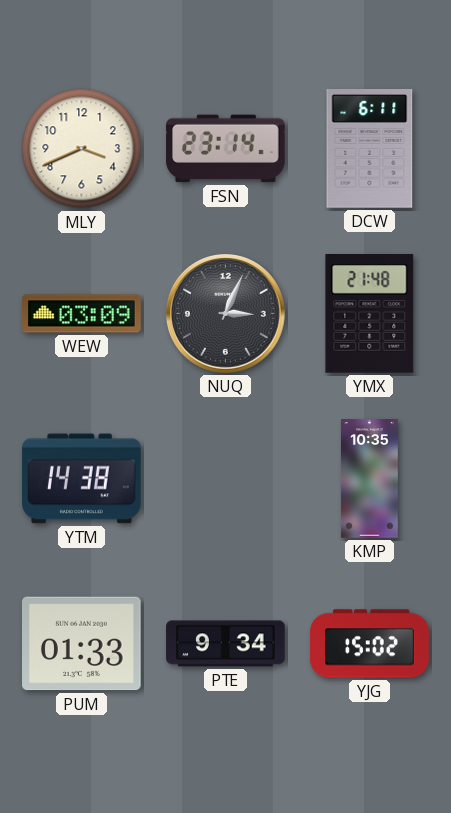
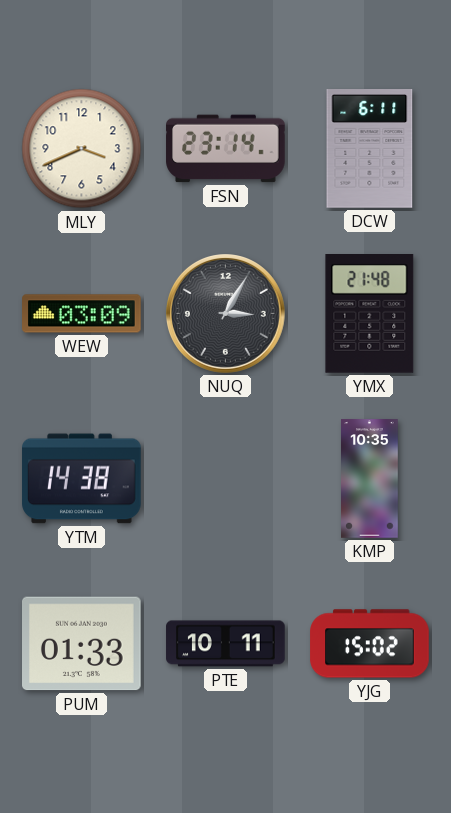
NUQ: 3:04 -> 3:05 (226, 314)
PTE: 9:34 -> 10:11 (226, 644)
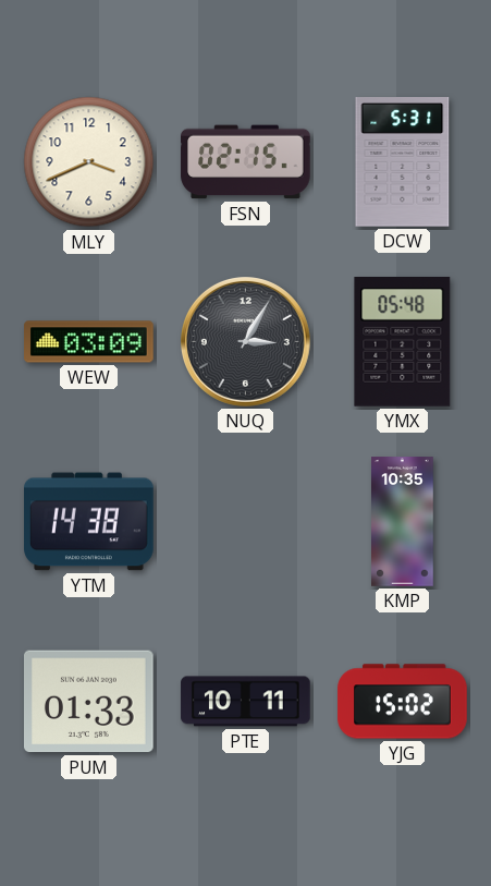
FSN: 23:14 -> 02:15 (246, 162)
DCW: 6:11 -> 5:31 (403, 162)
YMX: 21:48 -> 05:48 (403, 342)
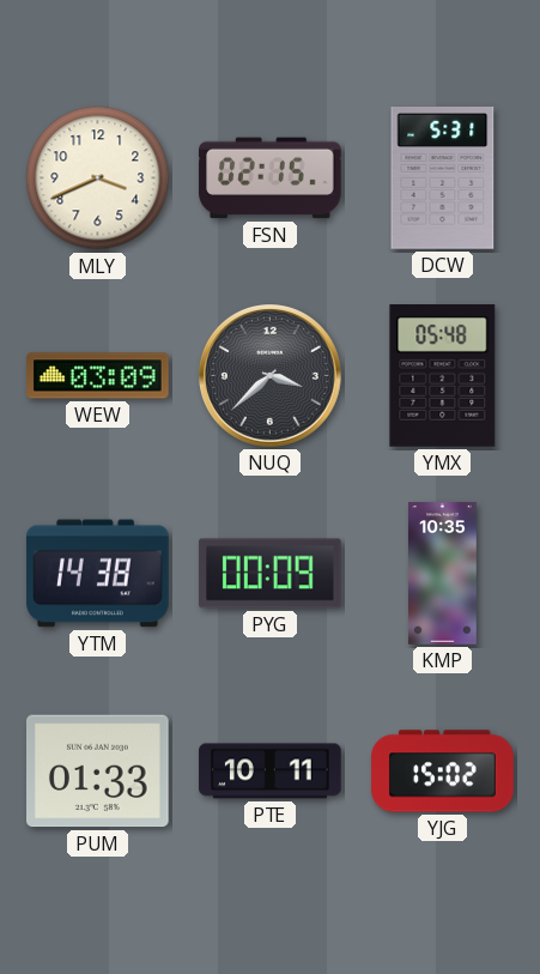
NUQ: 3:05 -> 3:38 (271, 376)
PYG: none -> 00:09 (271, 574)
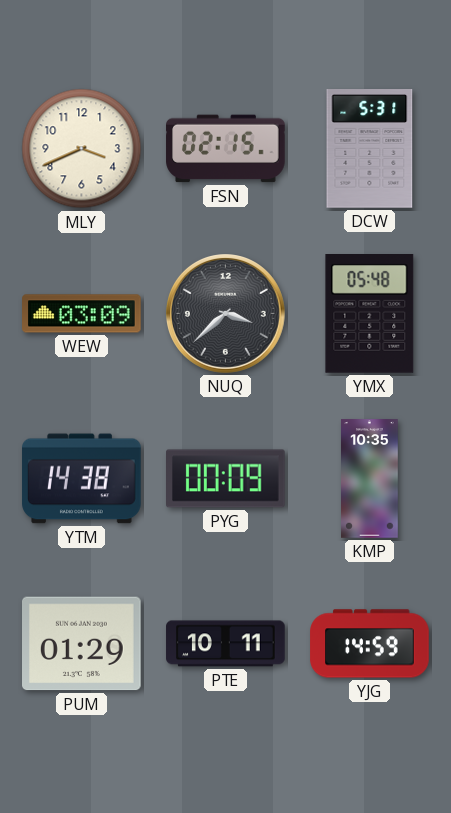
PUM: 01:33 -> 01:29 (82, 644)
YJG: 15:02 -> 14:59 (370, 644)
